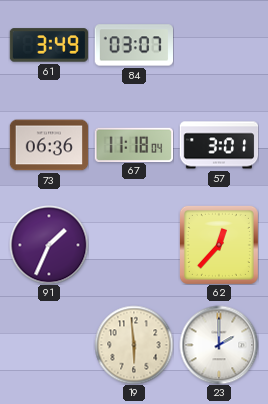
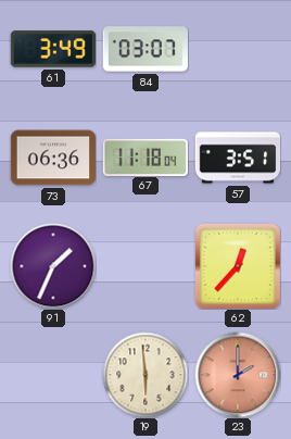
57: 3:01 -> 3:51 (238, 158)
23 dial: white -> salmon (238, 375)
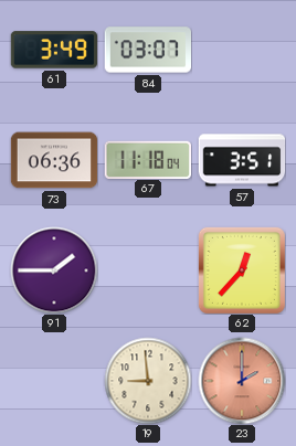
91: 1:34 -> 1:45 (54, 270)
19: 5:59 -> 8:59 (148, 381)
